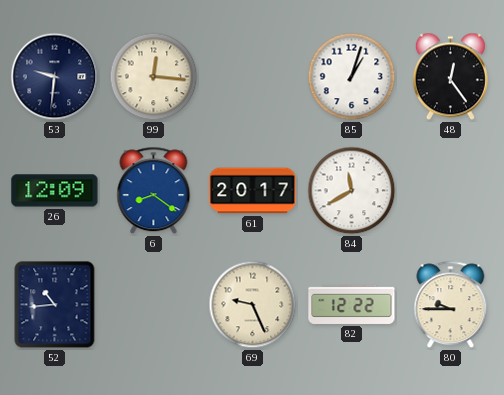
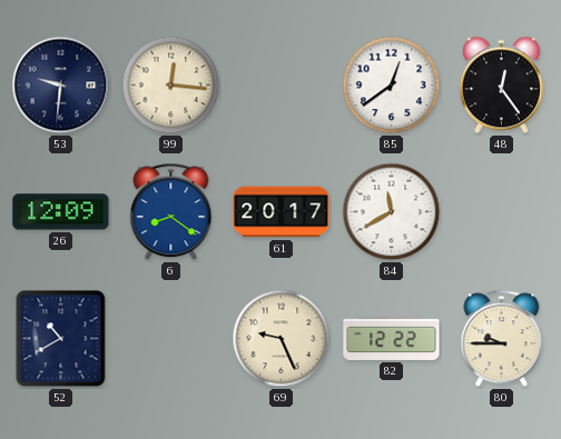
85: 1:03 -> 12:39 (392, 86)
52: 10:44 -> 10:40 (61, 339)
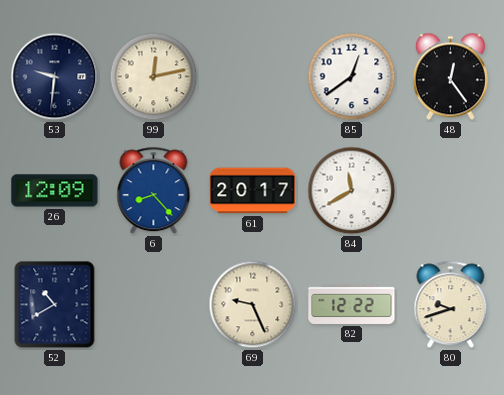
99: 12:16 -> 12:13 (154, 77)
6: 8:21 -> 8:23 (154, 191)
80: 9:45 -> 9:42 (451, 305)
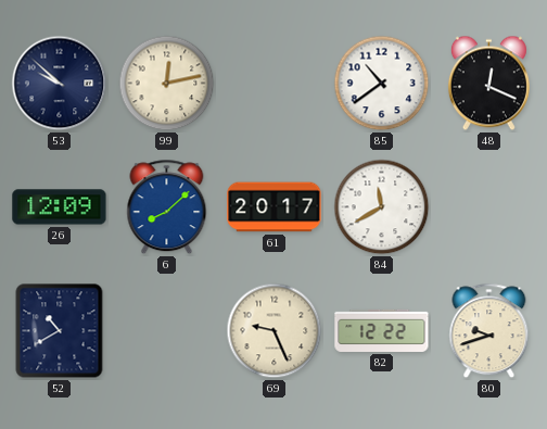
53: 9:31 -> 9:52 (60, 84)
85: 12:39 -> 10:39 (382, 84)
48: 12:24 -> 12:19 (488, 84)
6: 8:23 -> 8:08 (167, 207)
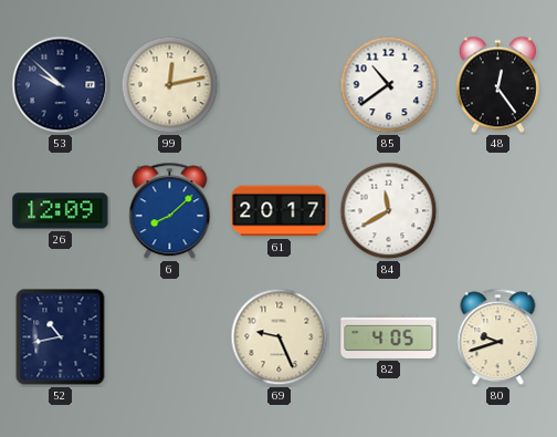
48: 12:19 -> 12:24 (497, 85)
52: 10:40 -> 10:43 (61, 337)
82: 12:22 -> 4:05 (389, 336)
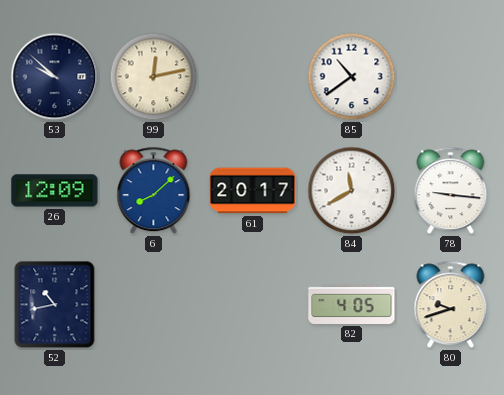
48: 12:24 -> none (497, 85)
78: none -> 9:16 (451, 191)
69: 9:26 -> none (280, 337)
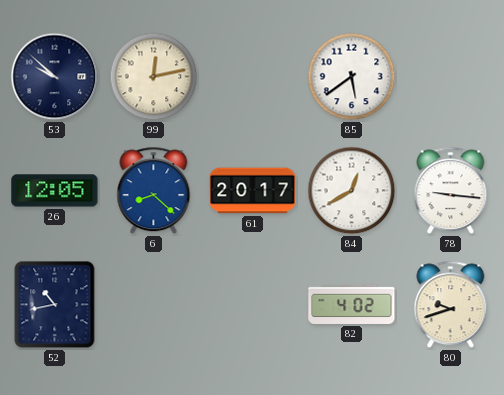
85: 10:39 -> 5:39 (352, 77)
26: 12:09 -> 12:05 (55, 191)
6: 8:08 -> 8:22 (154, 191)
84: 11:40 -> 12:40 (352, 191)
82: 4:05 -> 4:02 (352, 304)
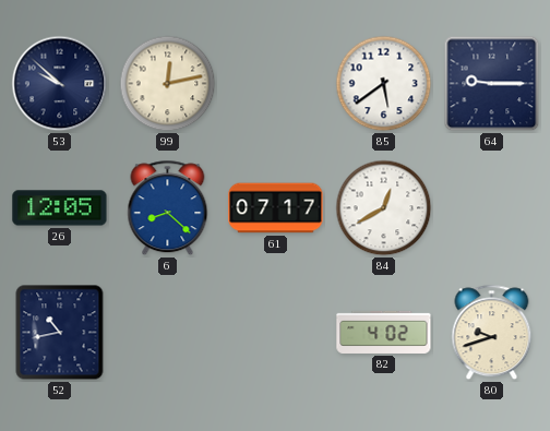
64: none -> 9:15 (492, 84)
61: 20:17 -> 07:17 (276, 208)
78: 9:16 -> none (451, 191)
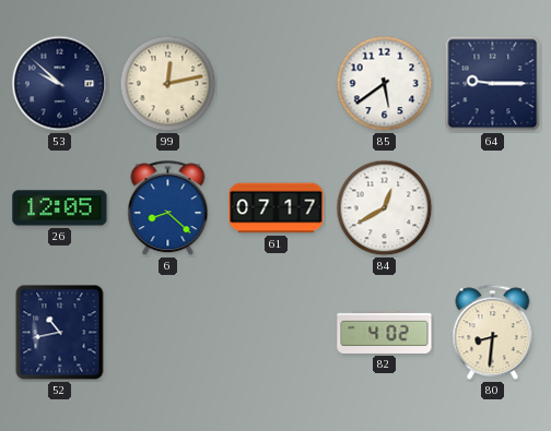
80: 9:42 -> 8:31 (493, 333)
